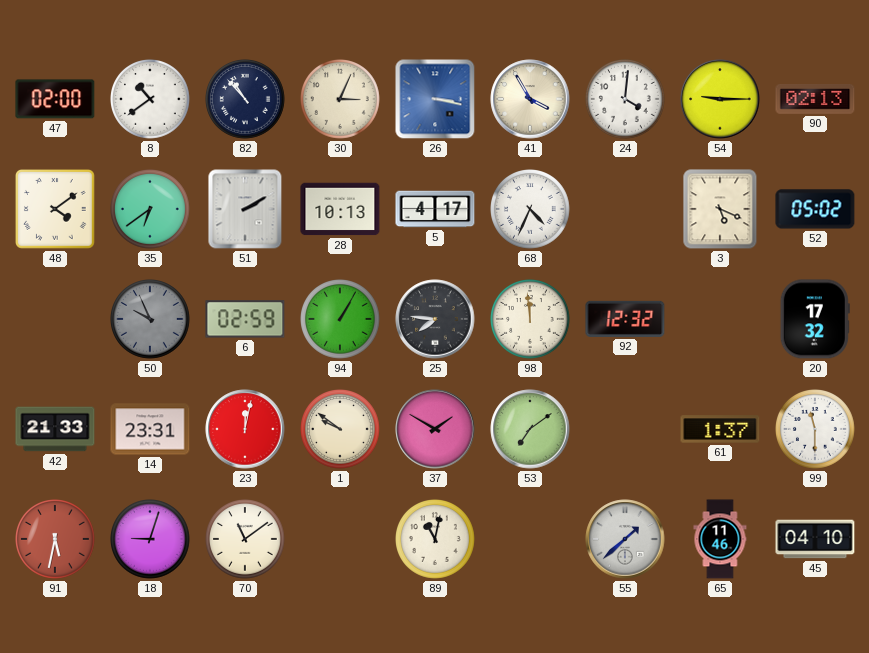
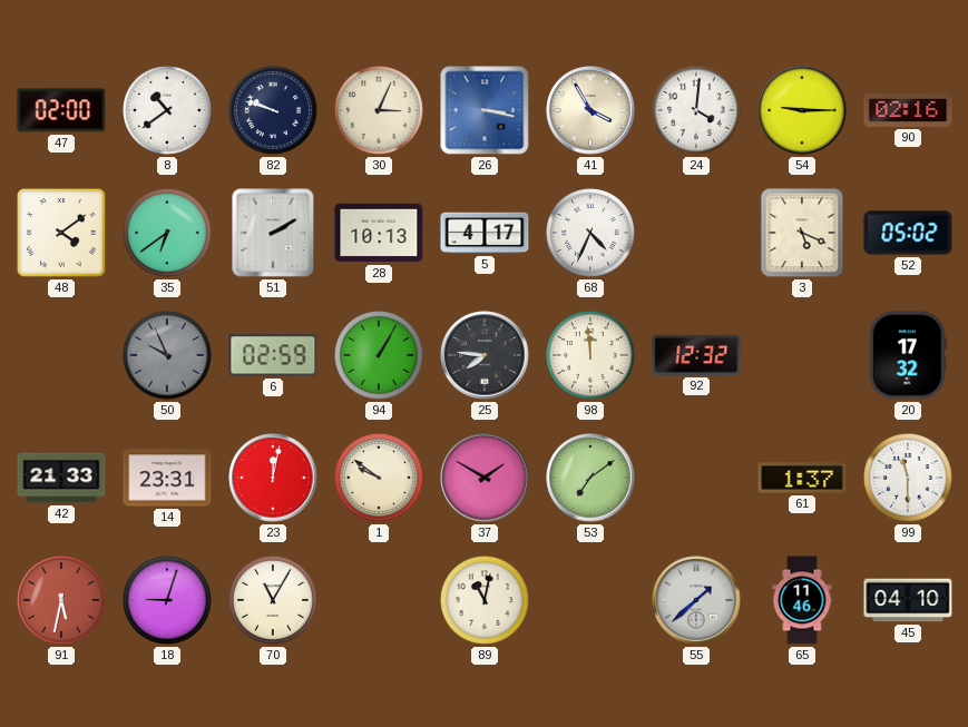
82: 10:53 -> 9:48 (274, 111)
90: 02:13 -> 02:16 (908, 111)
70: 11:09 -> 11:05 (274, 601)
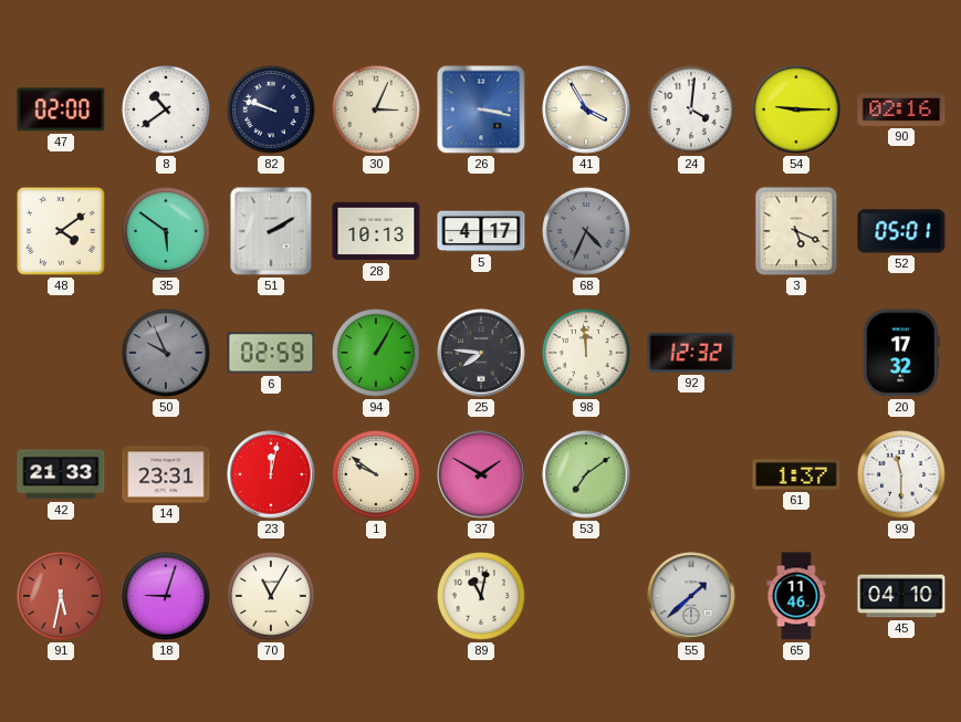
35: 6:39 -> 5:51 (167, 232)
68 dial: white -> grey (587, 232)
52: 05:02 -> 05:01 (901, 231)
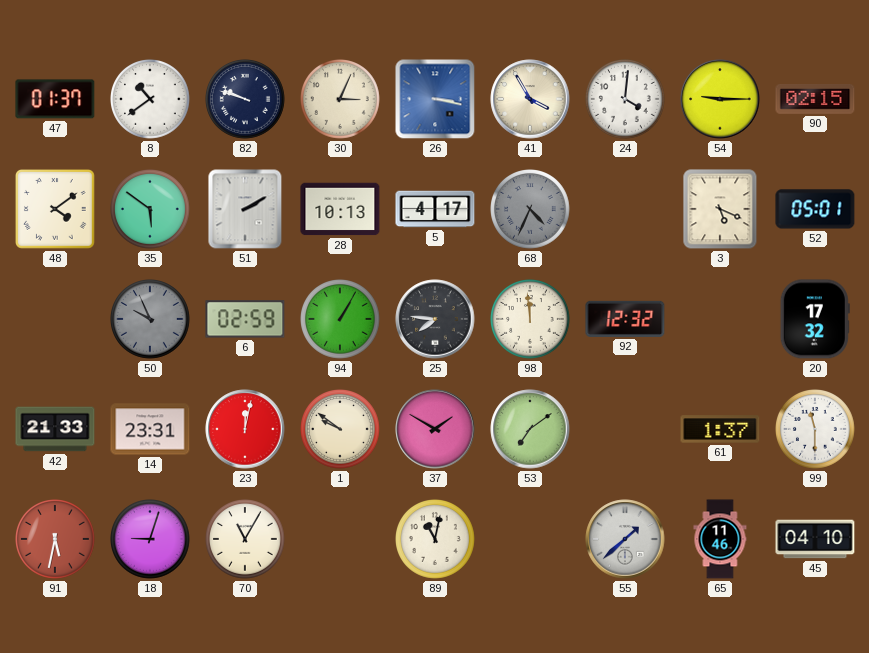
47: 02:00 -> 01:37 (55, 99)
90: 02:16 -> 02:15 (815, 100)
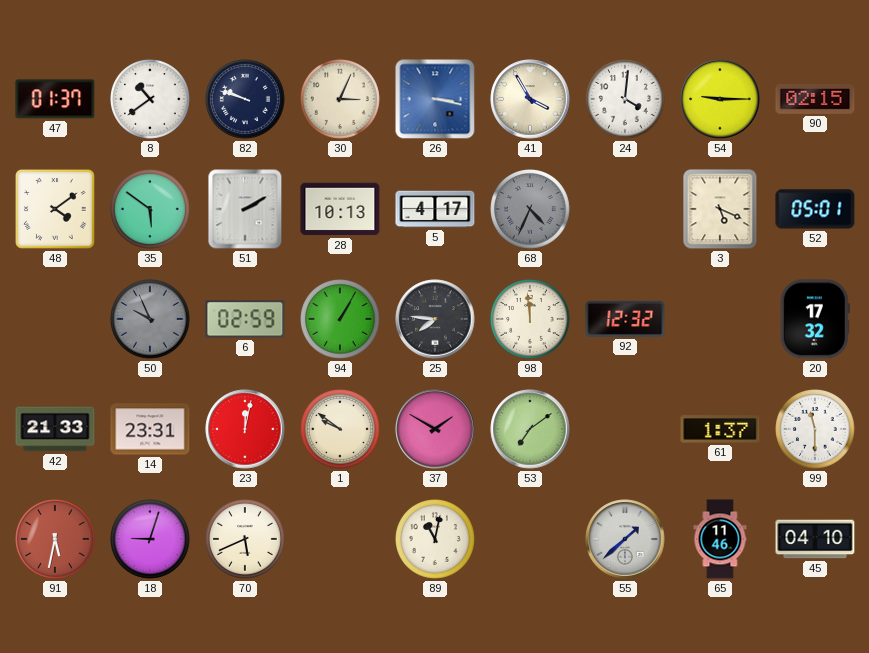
70: 11:05 -> 5:41 (246, 540)
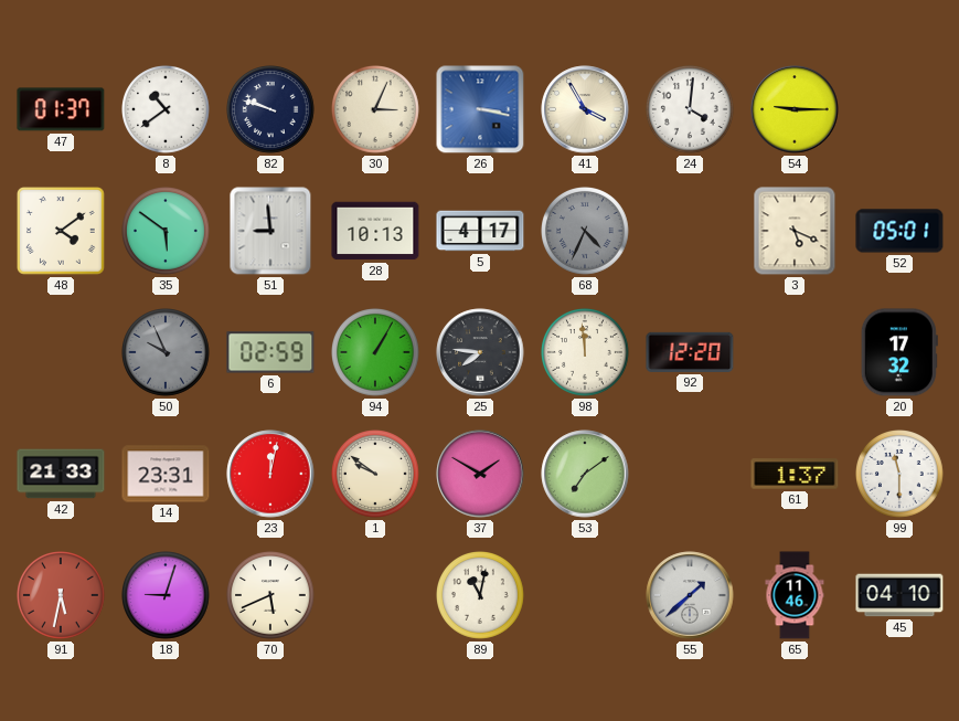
90: 02:15 -> none (815, 100)
51: 2:10 -> 8:59 (270, 231)
92: 12:32 -> 12:20 (690, 352)
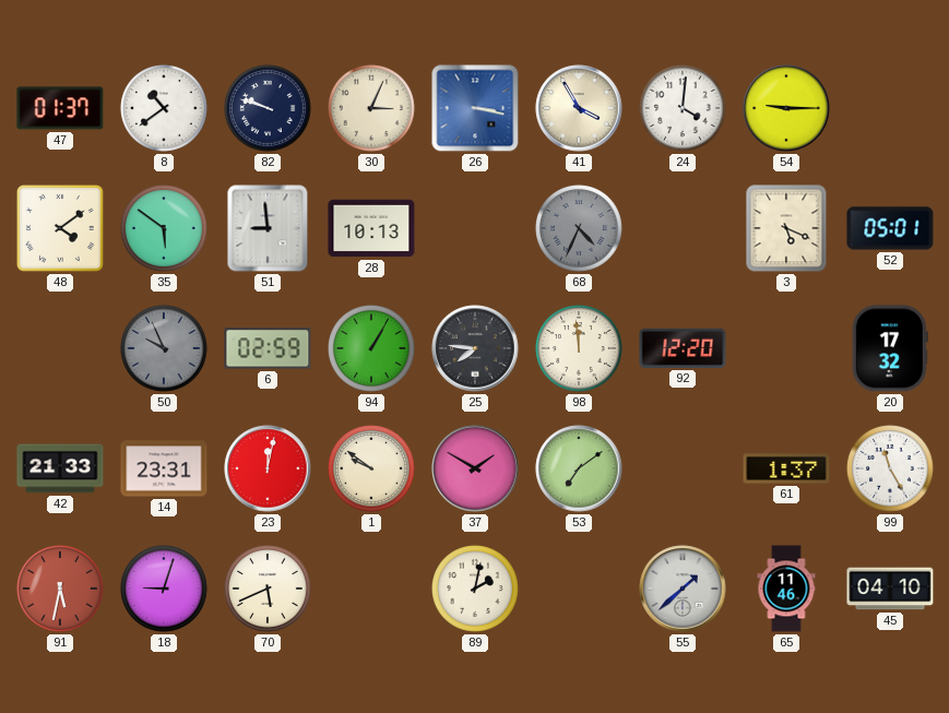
5: 4:17 -> none (480, 231)
99: 11:30 -> 11:25 (891, 470)
89: 11:02 -> 2:02 (476, 590)
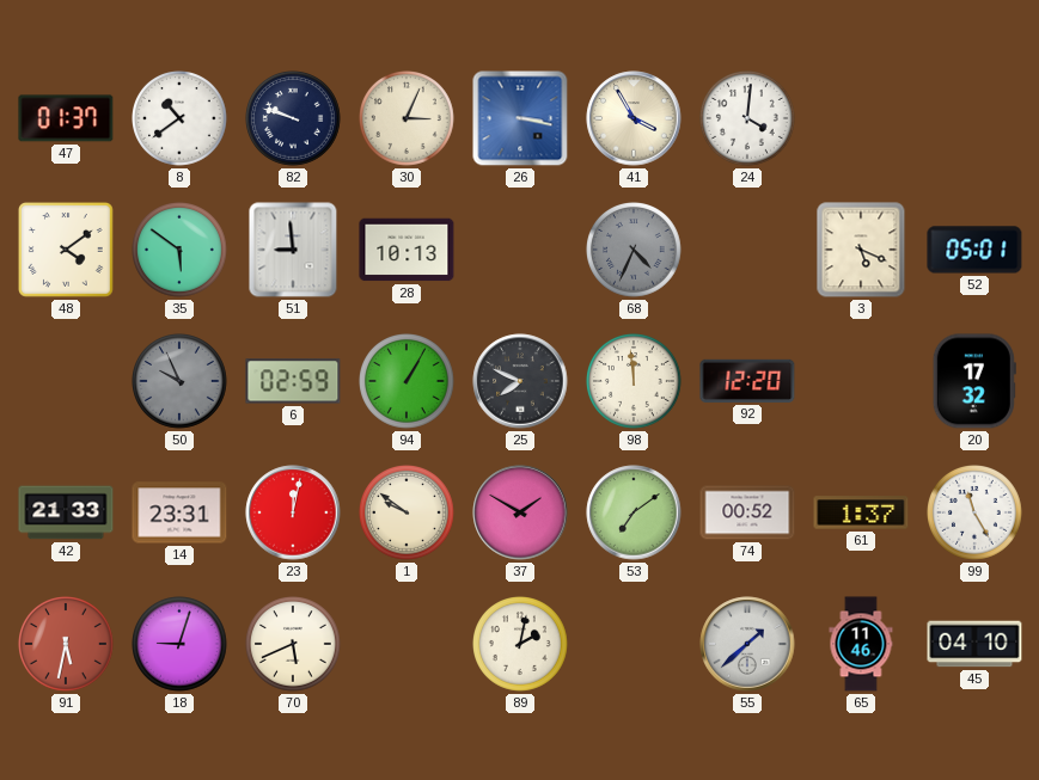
54: 9:15 -> none (786, 108)
25: 7:46 -> 7:49 (520, 381)
74: none -> 00:52 (747, 512)
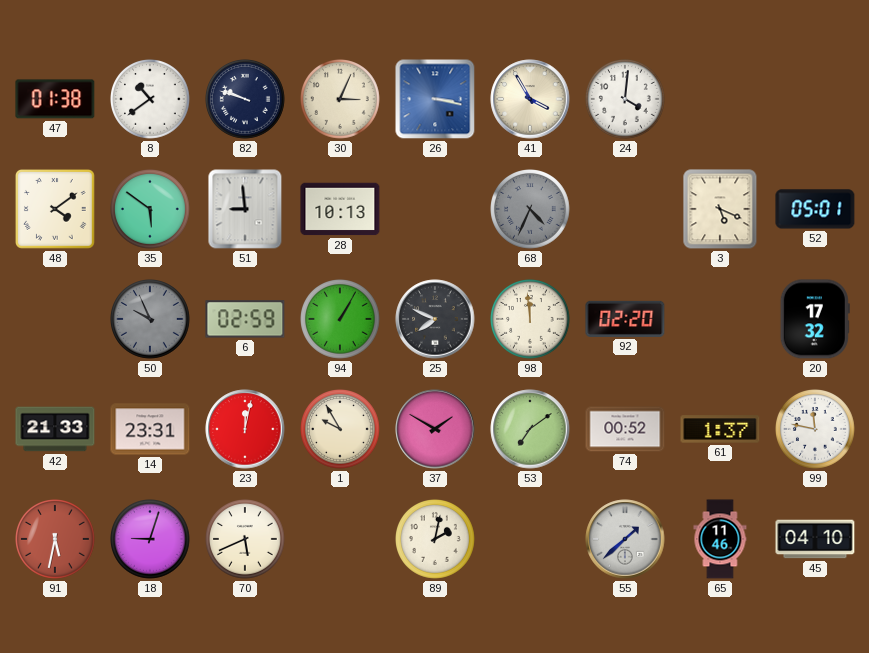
47: 01:37 -> 01:38 (55, 99)
92: 12:20 -> 02:20 (625, 319)
1: 9:51 -> 9:55 (341, 430)
99: 11:25 -> 11:47 (816, 430)
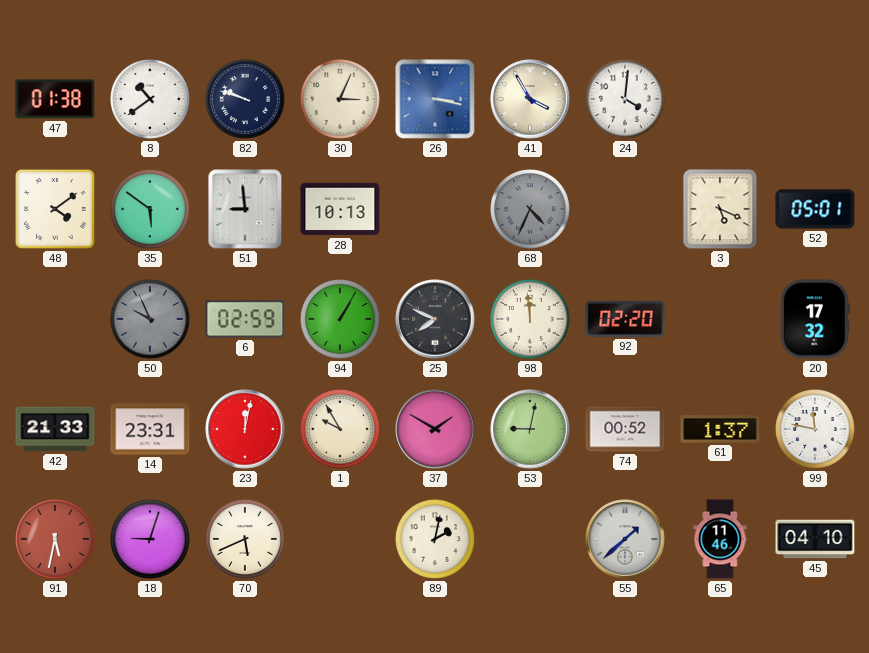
53: 7:09 -> 9:02 (530, 429)
